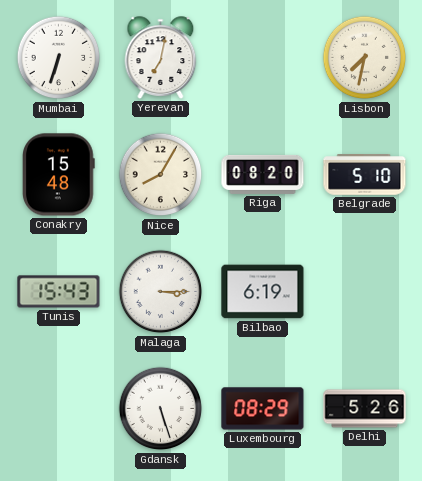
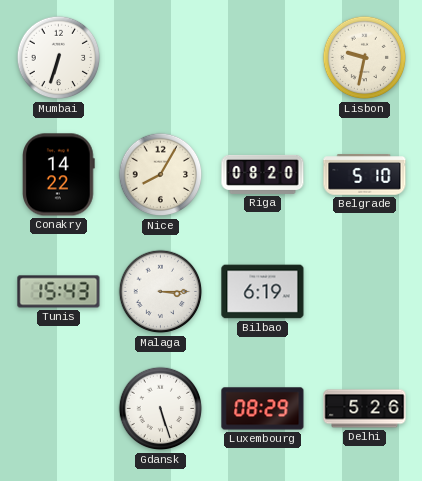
Yerevan: 7:02 -> none (161, 58)
Lisbon: 7:32 -> 9:32 (365, 58)
Conakry: 15:48 -> 14:22 (59, 175)
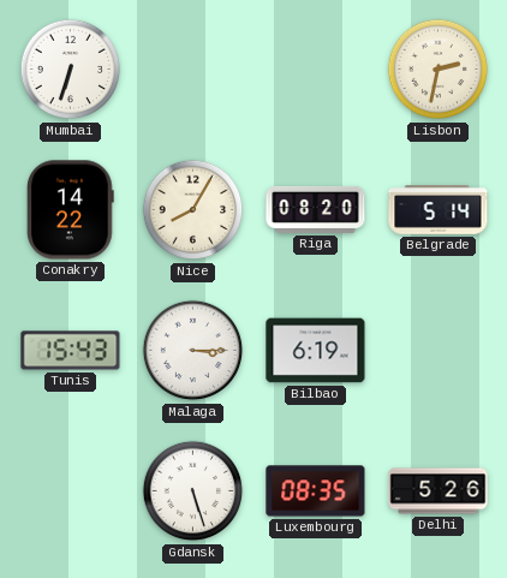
Lisbon: 9:32 -> 2:32 (439, 70)
Belgrade: 5:10 -> 5:14 (439, 210)
Luxembourg: 08:29 -> 08:35 (316, 491)
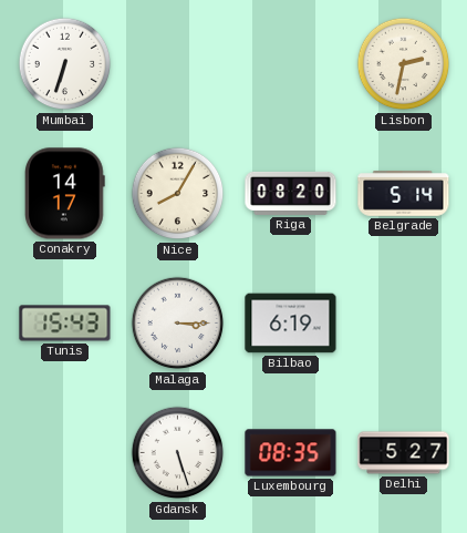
Conakry: 14:22 -> 14:17 (65, 194)
Delhi: 5:26 -> 5:27 (404, 453)
